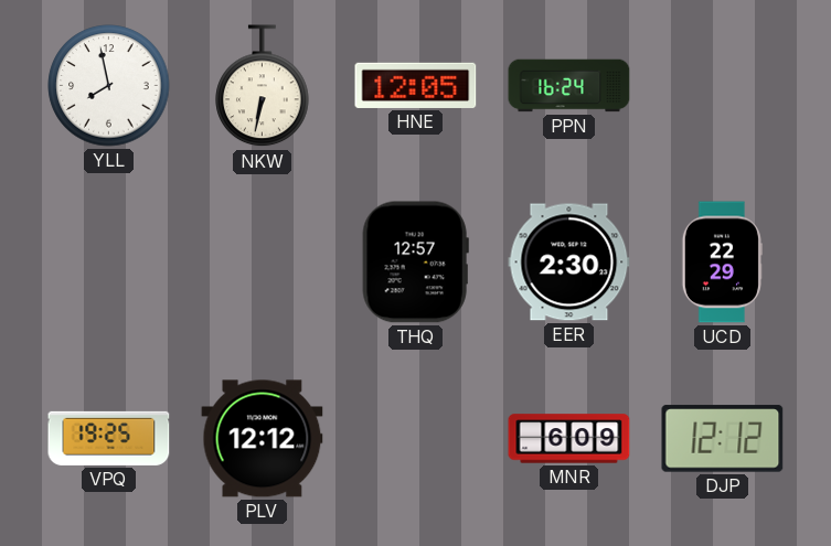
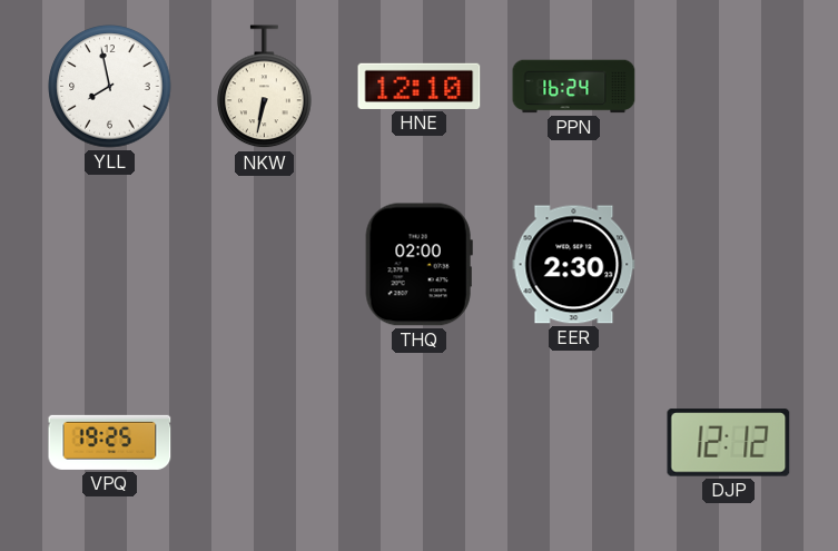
HNE: 12:05 -> 12:10 (420, 86)
THQ: 12:57 -> 02:00 (418, 265)
UCD: 22:29 -> none (722, 263)
PLV: 12:12 -> none (263, 439)
MNR: 6:09 -> none (569, 439)
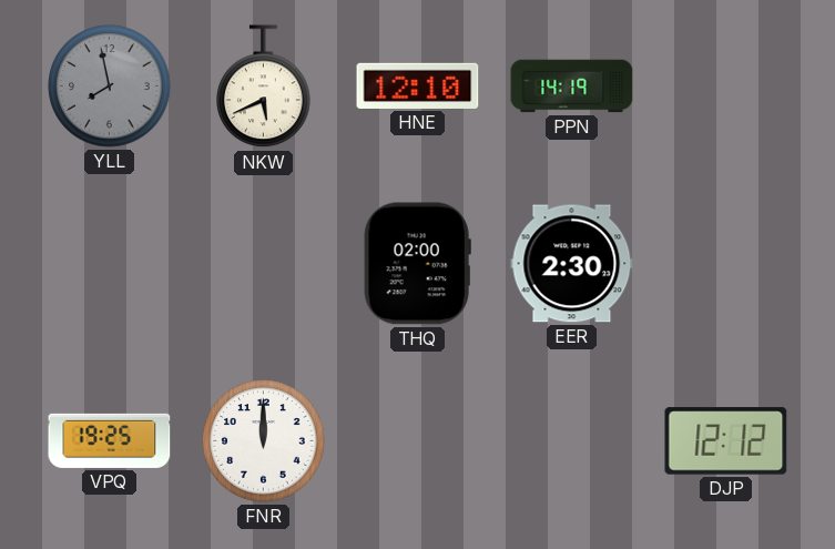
YLL dial: white -> grey (110, 87)
NKW: 6:32 -> 5:41 (264, 87)
PPN: 16:24 -> 14:19 (572, 87)
FNR: none -> 12:00 (264, 441)
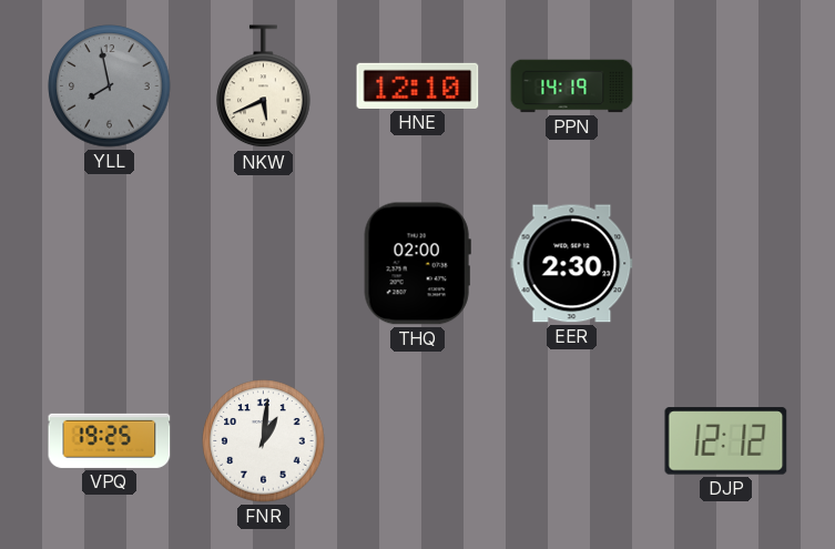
FNR: 12:00 -> 1:01 (264, 441)
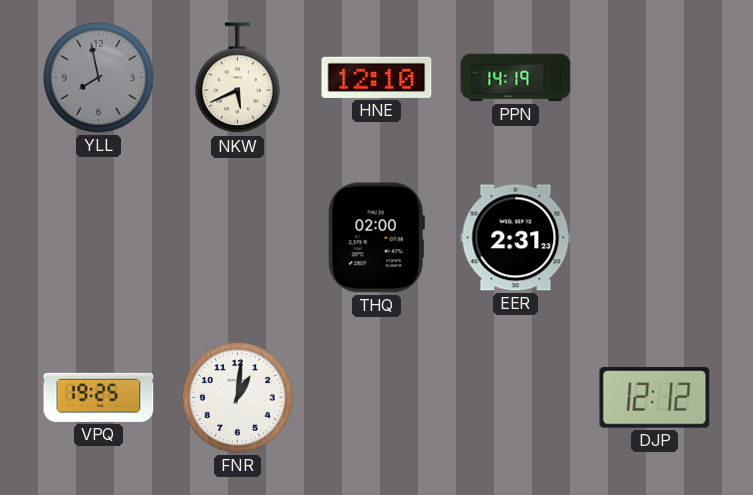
EER: 2:30 -> 2:31 (516, 238)
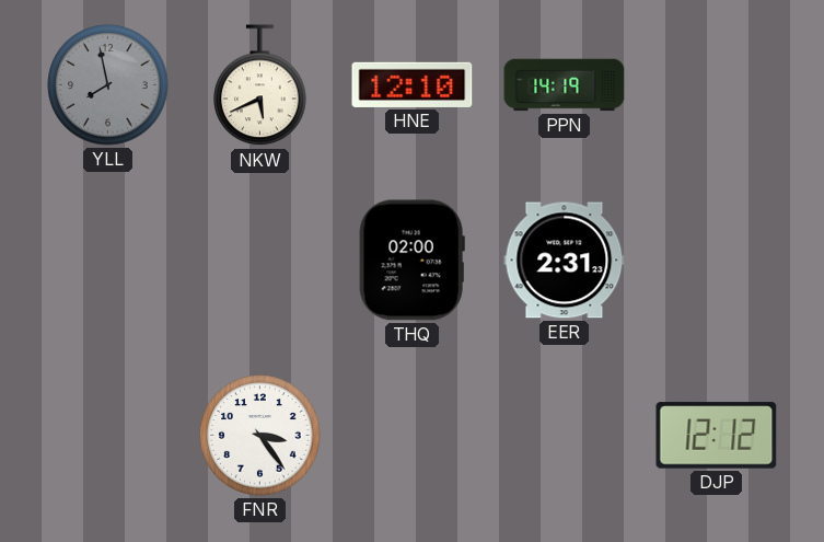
VPQ: 19:25 -> none (99, 397)
FNR: 1:01 -> 3:24 (260, 436)
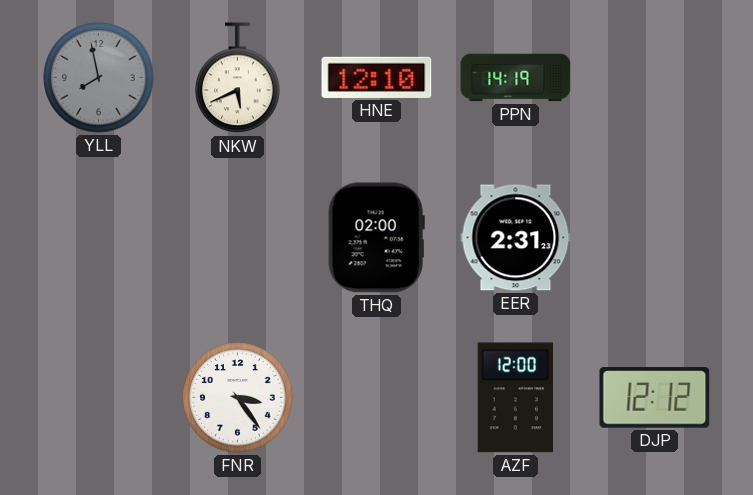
AZF: none -> 12:00 (515, 398)
